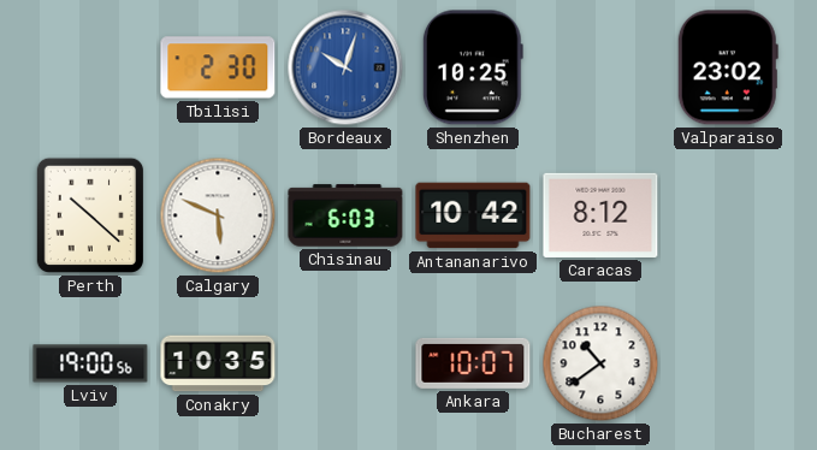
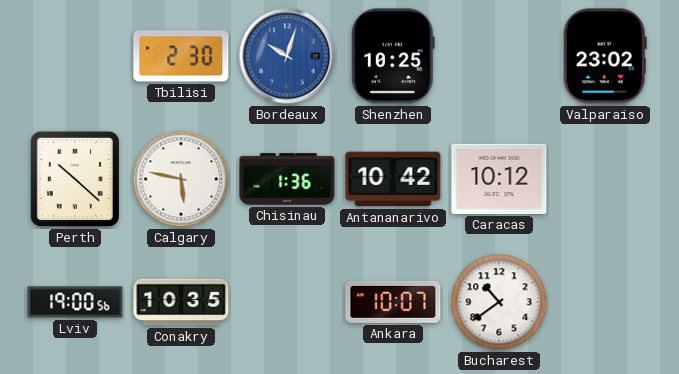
Calgary: 5:49 -> 5:47 (181, 179)
Chisinau: 6:03 -> 1:36 (287, 179)
Caracas: 8:12 -> 10:12 (499, 179)
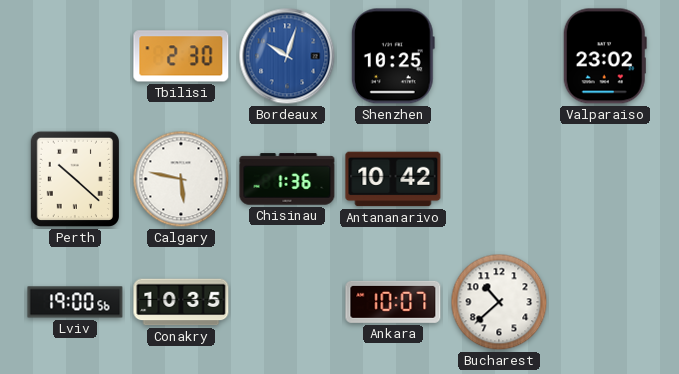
Caracas: 10:12 -> none (499, 179)
Bucharest: 10:39 -> 10:38 (499, 302)
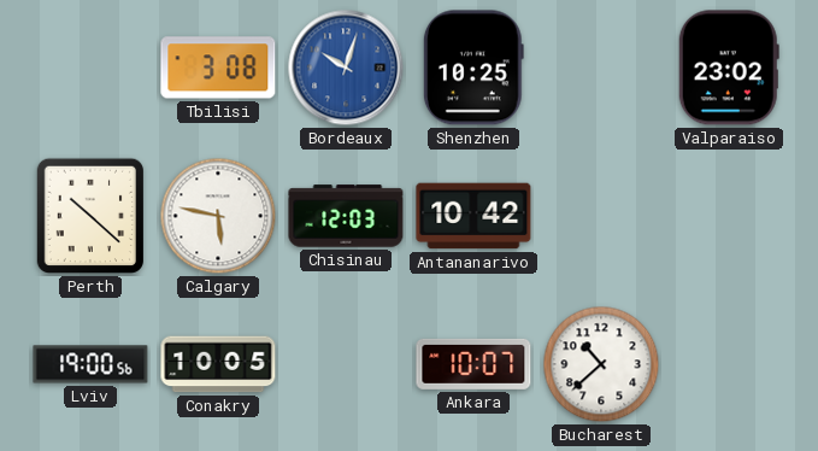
Tbilisi: 2:30 -> 3:08 (218, 68)
Chisinau: 1:36 -> 12:03 (346, 216)
Conakry: 10:35 -> 10:05 (218, 364)
